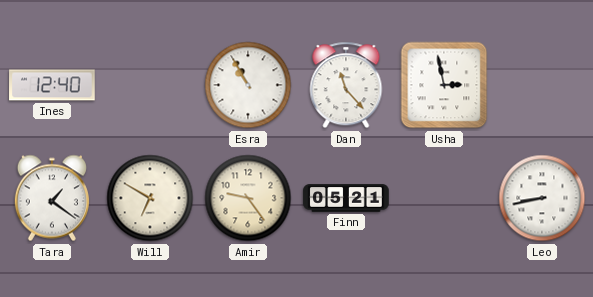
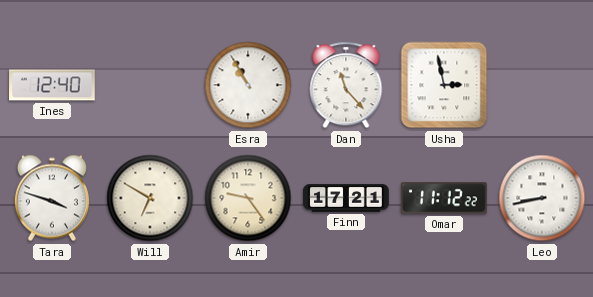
Tara: 1:21 -> 3:48 (52, 198)
Finn: 05:21 -> 17:21 (346, 198)
Omar: none -> 11:12 (444, 198)
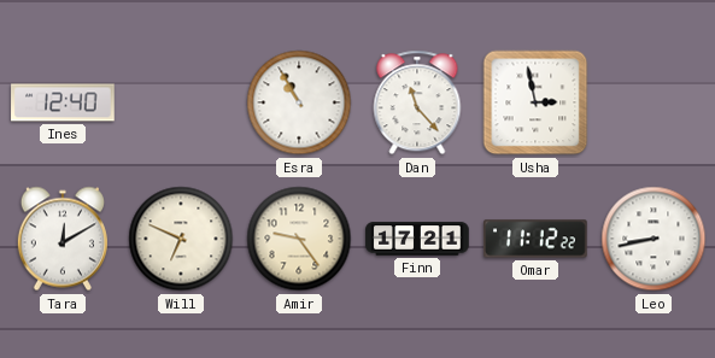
Tara: 3:48 -> 12:10 (63, 239)
Will: 6:50 -> 6:49 (181, 239)
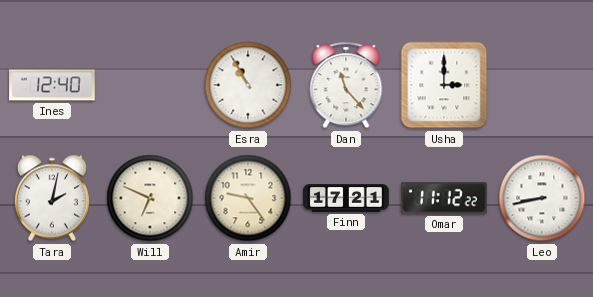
Usha: 2:58 -> 3:00 (444, 85)
Tara: 12:10 -> 2:02 (52, 198)
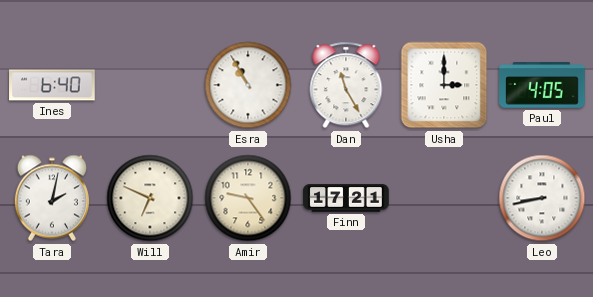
Ines: 12:40 -> 6:40 (52, 85)
Dan: 11:23 -> 11:25 (346, 85)
Paul: none -> 4:05 (542, 85)
Omar: 11:12 -> none (444, 198)
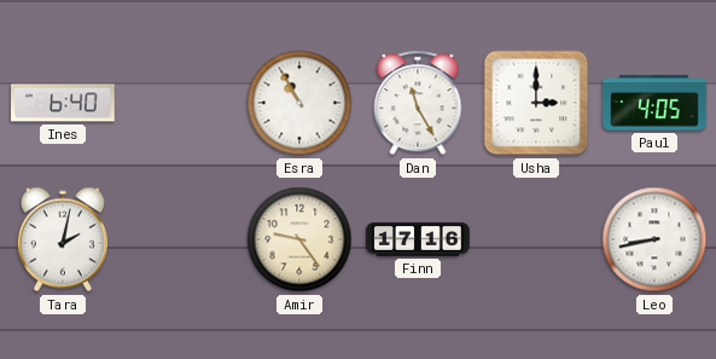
Will: 6:49 -> none (150, 198)
Finn: 17:21 -> 17:16 (418, 239)
